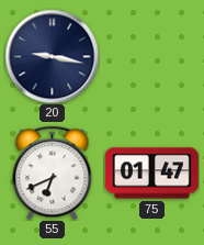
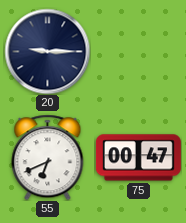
20: 9:17 -> 9:15 (47, 51)
75: 01:47 -> 00:47 (138, 158)
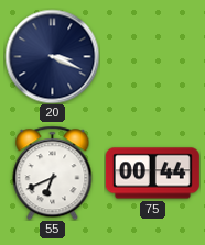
20: 9:15 -> 3:19 (52, 56)
75: 00:47 -> 00:44 (152, 174)
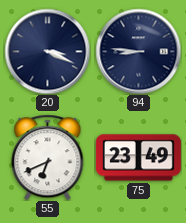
94: none -> 8:46 (138, 51)
75: 00:44 -> 23:49 (138, 158)
